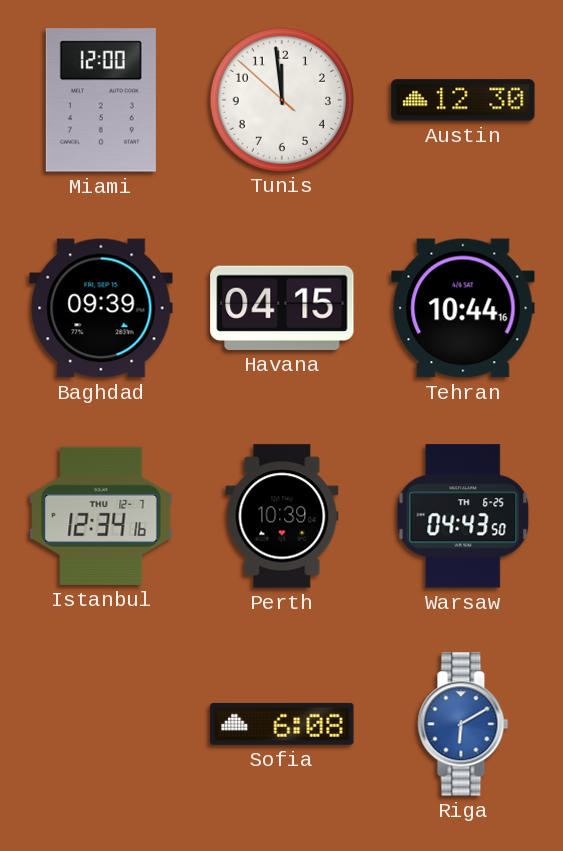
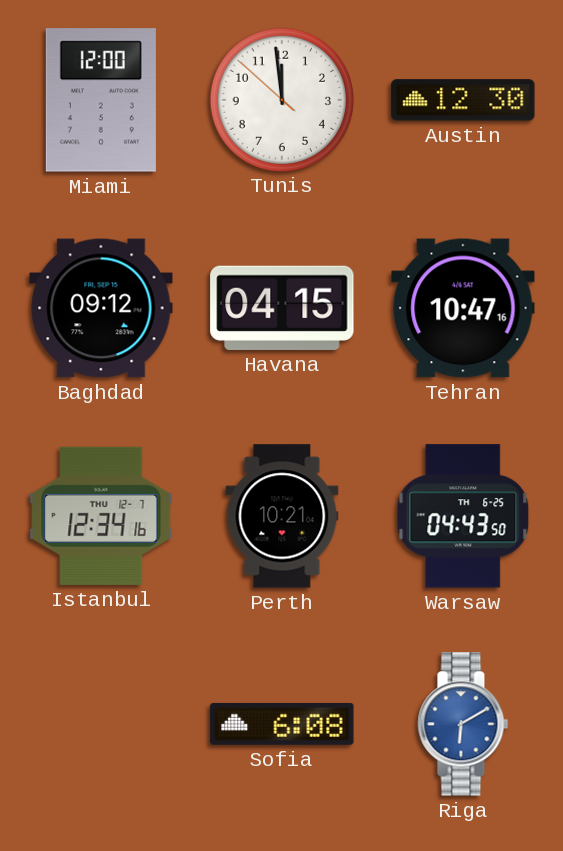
Baghdad: 09:39 -> 09:12 (101, 308)
Tehran: 10:44 -> 10:47 (463, 308)
Perth: 10:39 -> 10:21 (282, 516)
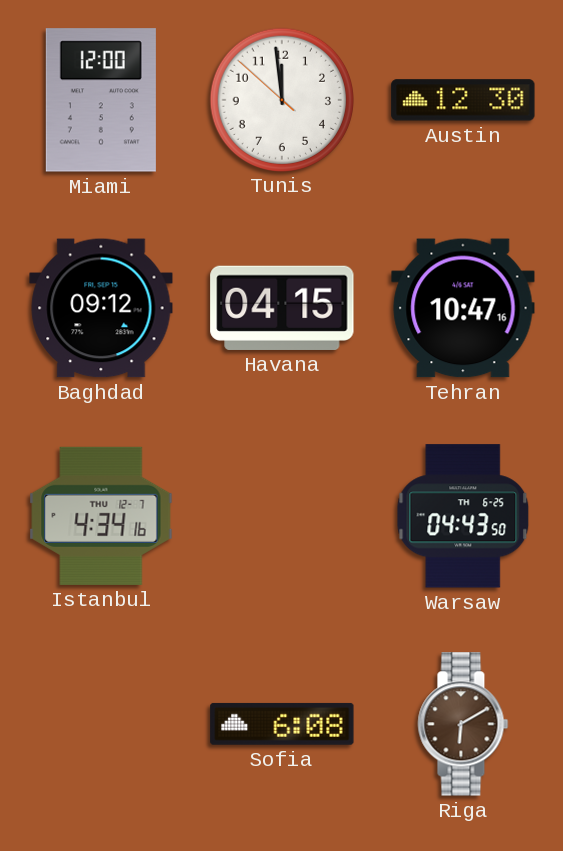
Istanbul: 12:34 -> 4:34 (101, 516)
Perth: 10:21 -> none (282, 516)
Riga dial: blue -> brown (463, 724)
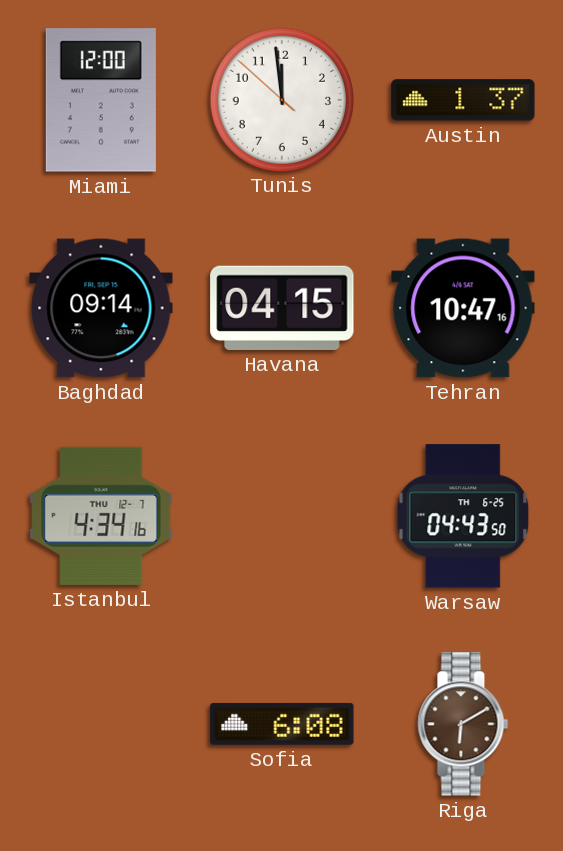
Austin: 12:30 -> 1:37 (463, 100)
Baghdad: 09:12 -> 09:14 (101, 308)
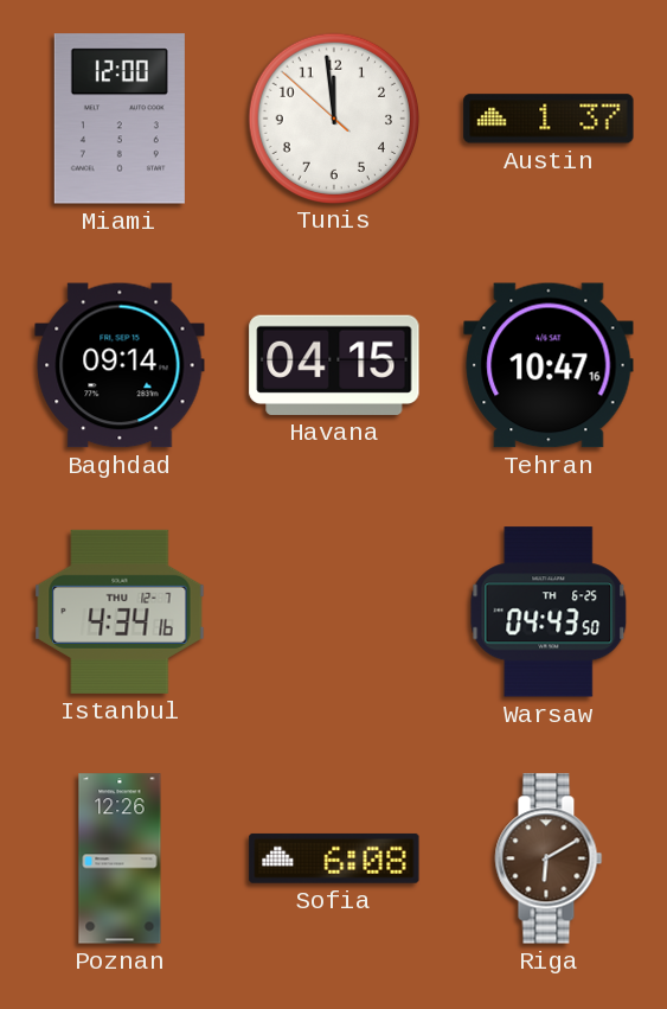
Poznan: none -> 12:26 (120, 858)
